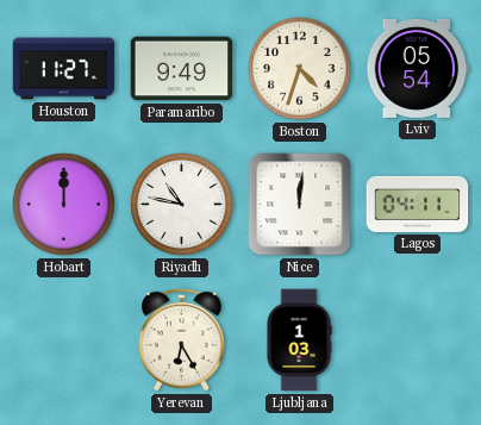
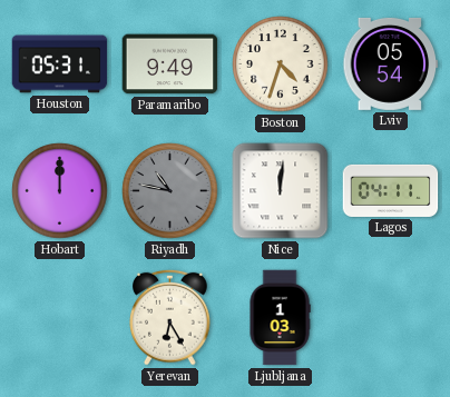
Houston: 11:27 -> 05:31 (60, 64)
Riyadh dial: white -> grey (170, 191)
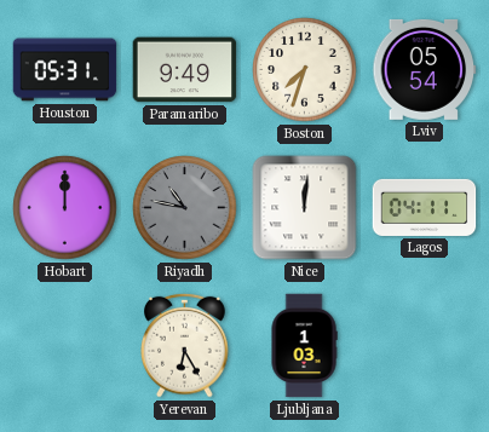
Boston: 4:33 -> 7:33 (305, 70)
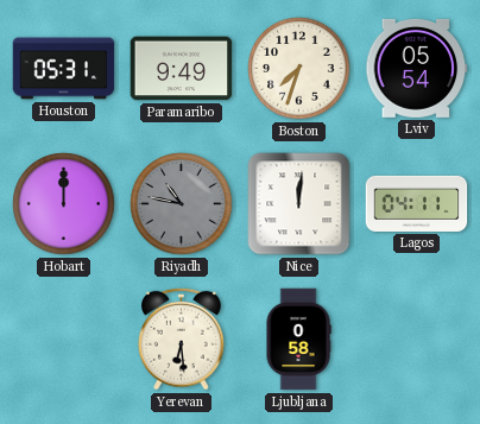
Yerevan: 6:25 -> 6:29 (182, 338)
Ljubljana: 1:03 -> 0:58 (298, 340)
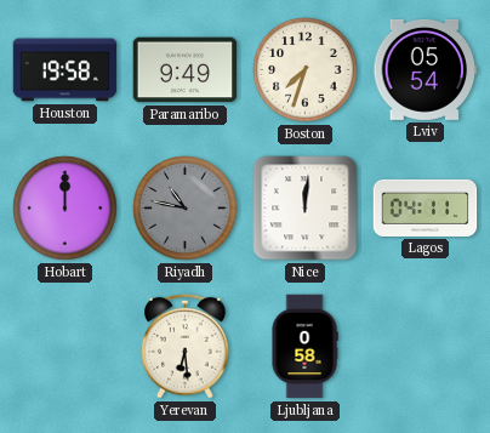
Houston: 05:31 -> 19:58 (65, 70)
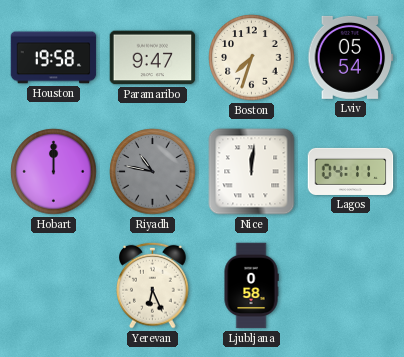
Paramaribo: 9:49 -> 9:47 (153, 58)
Yerevan: 6:29 -> 6:26 (153, 285)
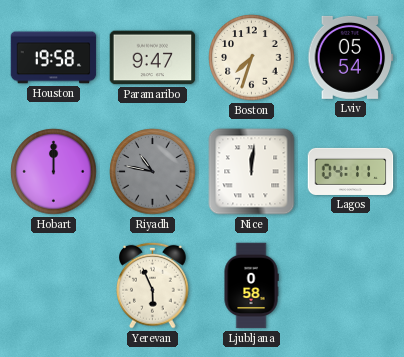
Yerevan: 6:26 -> 5:56 (153, 285)
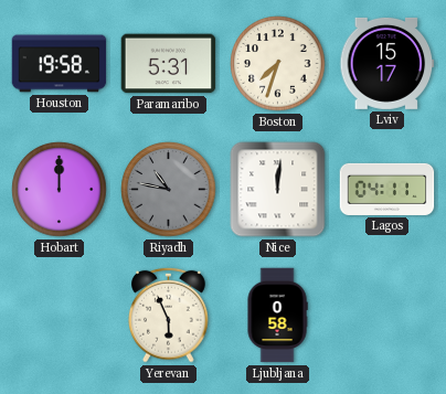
Paramaribo: 9:47 -> 5:31 (169, 64)
Lviv: 05:54 -> 15:17 (387, 63)
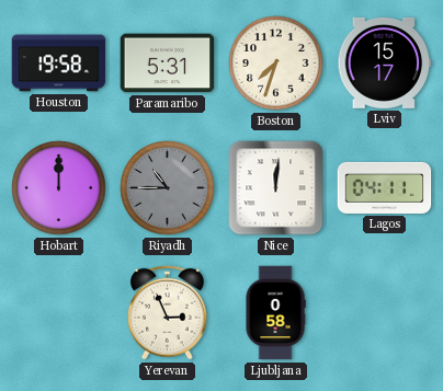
Riyadh: 10:47 -> 10:45 (168, 188)
Yerevan: 5:56 -> 2:56 (168, 312)
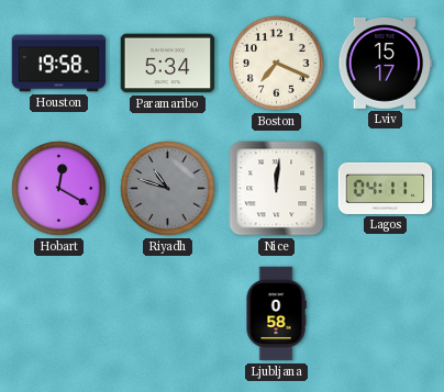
Paramaribo: 5:31 -> 5:34 (168, 64)
Boston: 7:33 -> 7:19 (277, 64)
Hobart: 12:00 -> 12:20 (59, 189)
Riyadh: 10:45 -> 10:48 (168, 189)
Yerevan: 2:56 -> none (168, 312)
